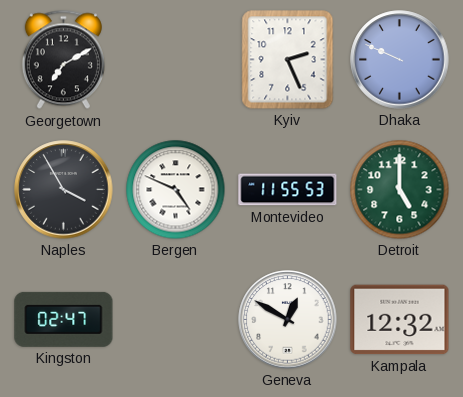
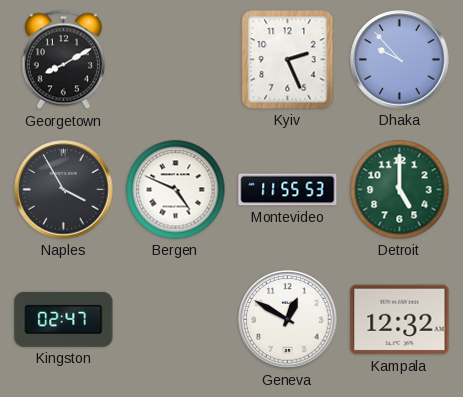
Georgetown: 7:10 -> 8:10 (63, 60)
Dhaka: 9:49 -> 9:53 (400, 60)
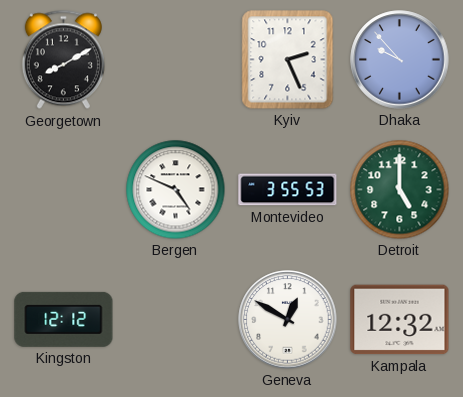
Naples: 3:55 -> none (64, 190)
Montevideo: 11:55 -> 3:55 (288, 190)
Kingston: 02:47 -> 12:12 (64, 319)
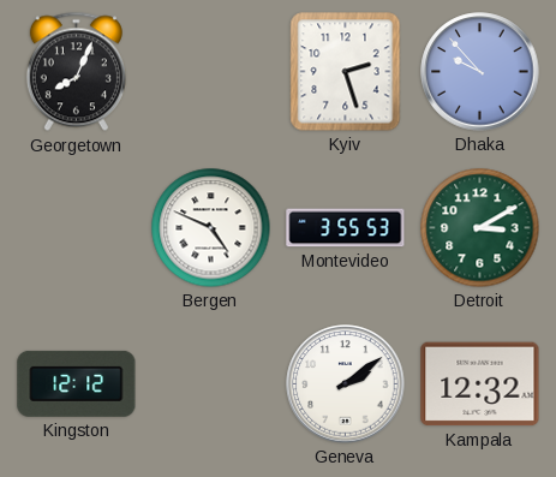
Georgetown: 8:10 -> 8:04 (76, 72)
Kyiv: 2:26 -> 2:27 (346, 72)
Detroit: 5:00 -> 3:10 (480, 228)
Geneva: 12:50 -> 2:09 (346, 384)
